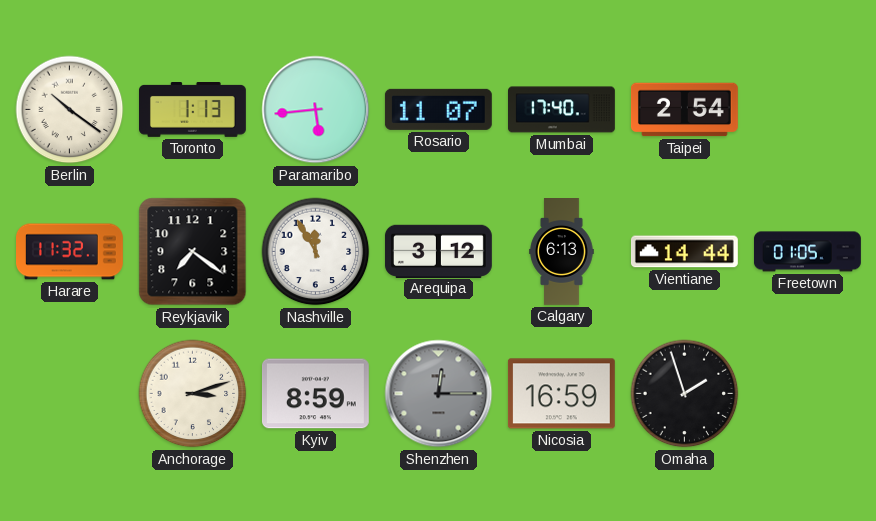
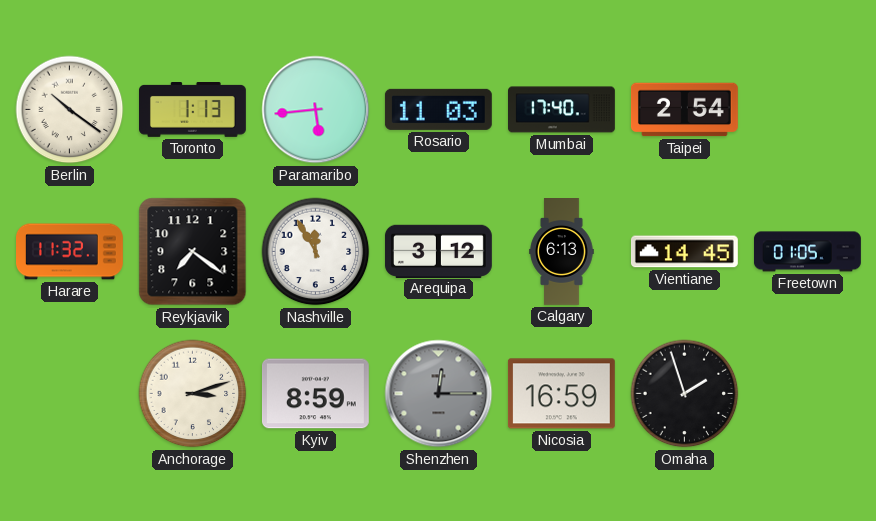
Rosario: 11:07 -> 11:03 (438, 109)
Vientiane: 14:44 -> 14:45 (684, 252)
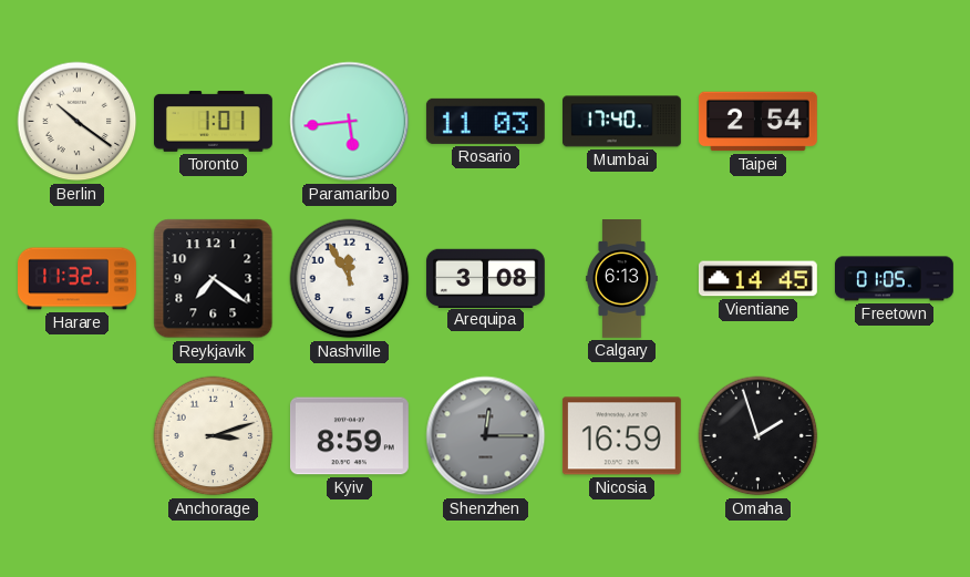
Toronto: 1:13 -> 1:01 (214, 122)
Arequipa: 3:12 -> 3:08 (485, 278)
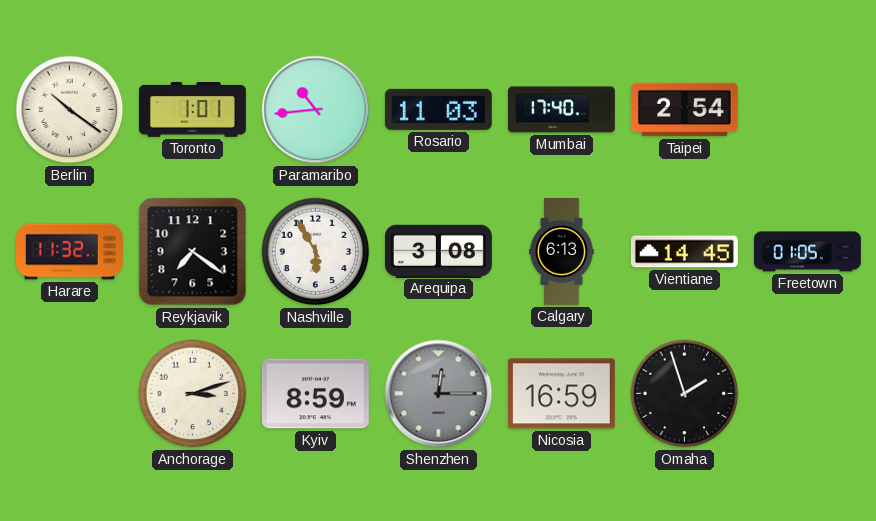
Paramaribo: 5:44 -> 10:44 (316, 110)
Nashville: 11:55 -> 5:55 (316, 252)
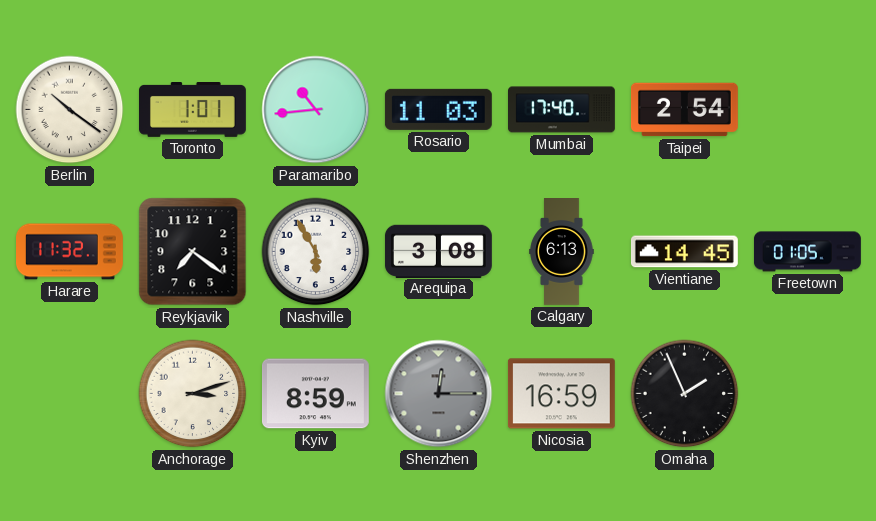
Omaha: 1:57 -> 1:56 (685, 394)
